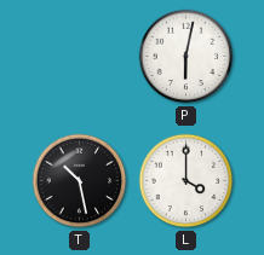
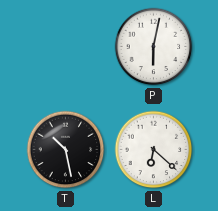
L: 4:00 -> 6:22 (154, 150)
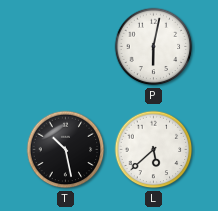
L: 6:22 -> 5:38 (154, 150)
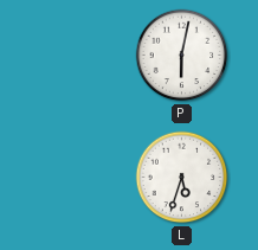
T: 10:28 -> none (66, 150)
L: 5:38 -> 5:33 (182, 178)
